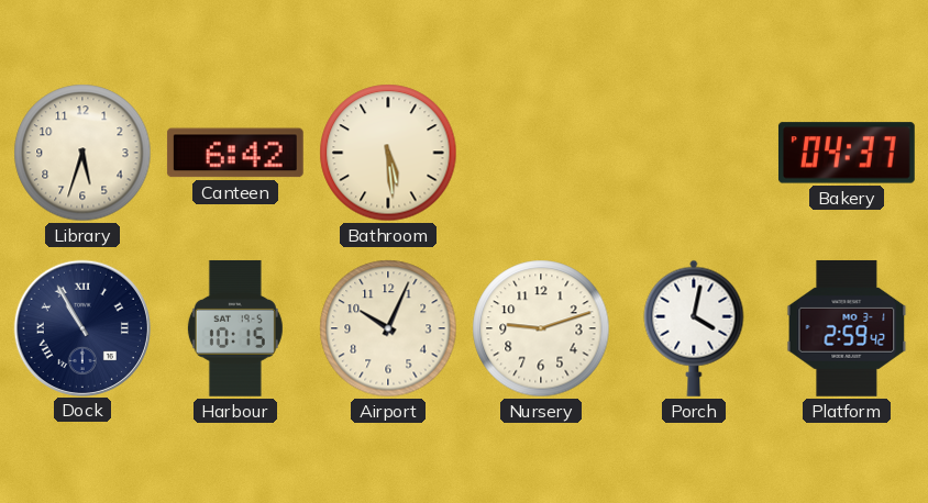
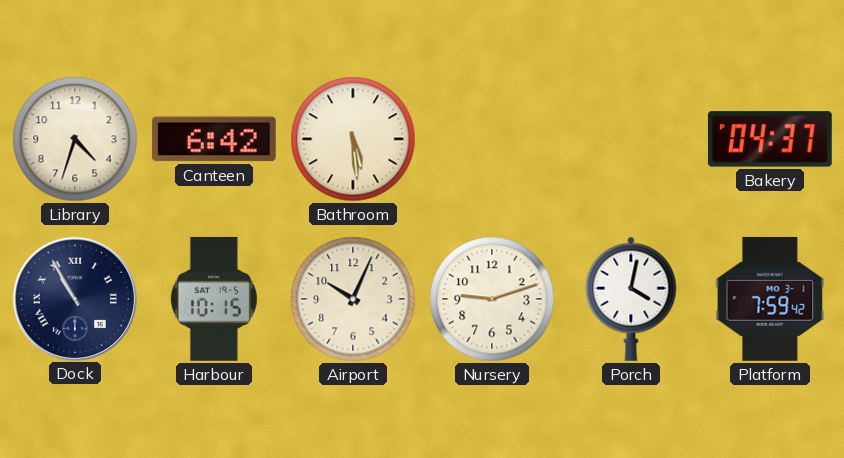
Library: 5:33 -> 4:33 (75, 139)
Platform: 2:59 -> 7:59 (770, 299)
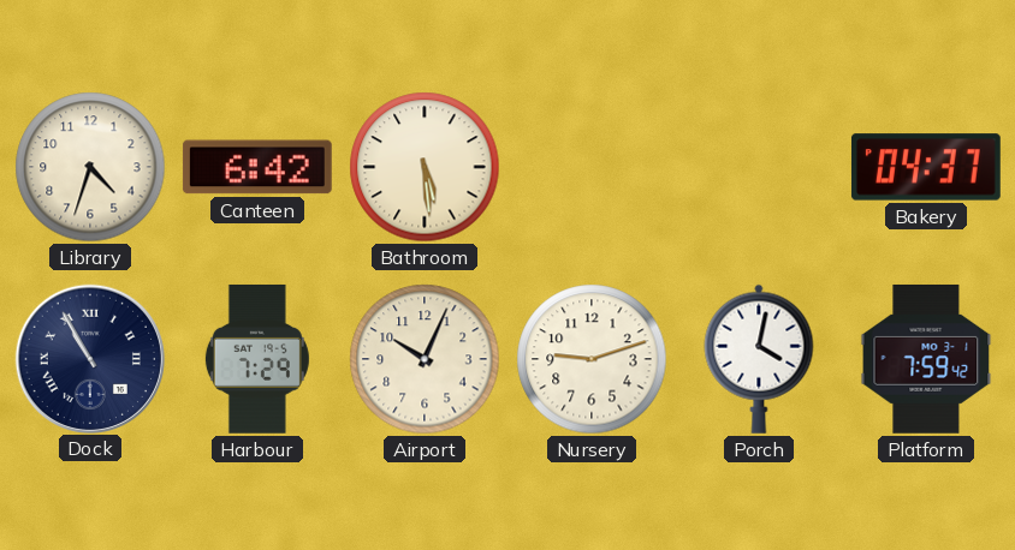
Harbour: 10:15 -> 7:29 (257, 359)
